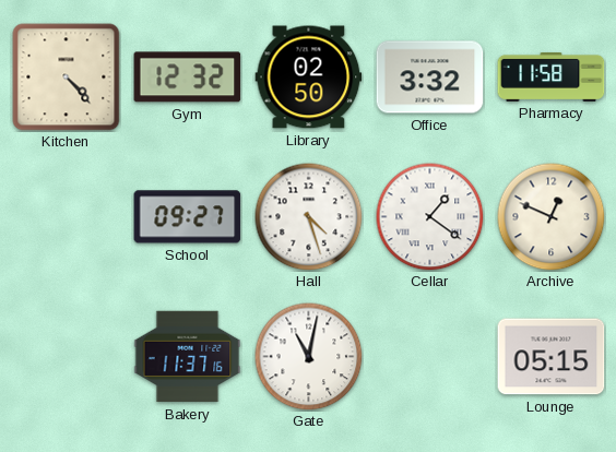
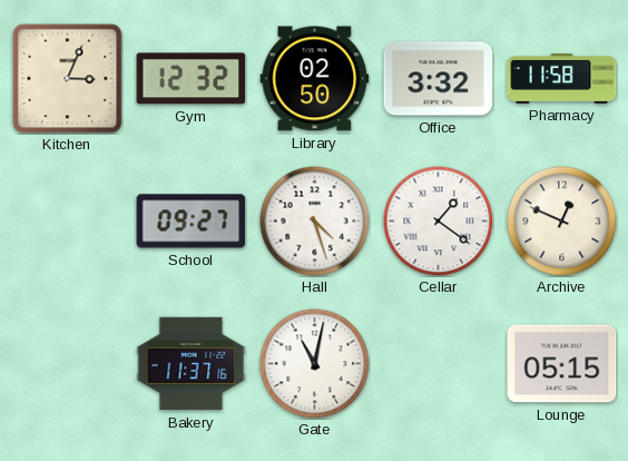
Kitchen: 4:23 -> 3:04 (68, 79)
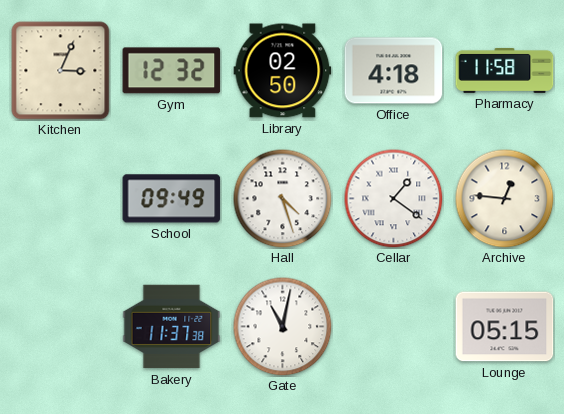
Office: 3:32 -> 4:18 (394, 71)
School: 09:27 -> 09:49 (172, 199)
Archive: 12:49 -> 12:46 (505, 199)
Bakery: 11:37:16 -> 11:37:38 (172, 327)
